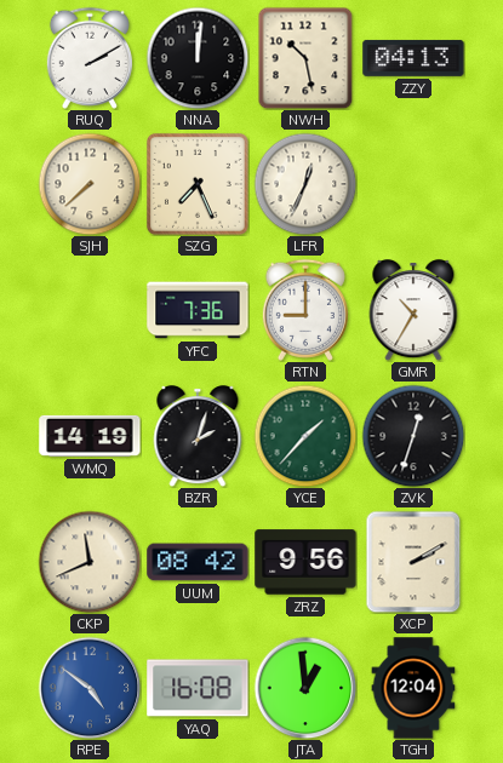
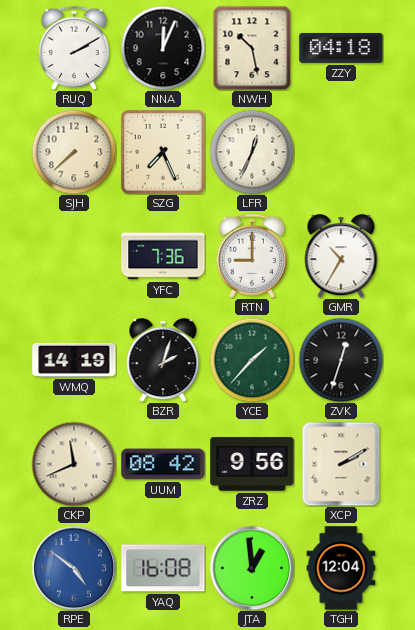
NNA: 12:01 -> 12:04 (163, 48)
ZZY: 04:13 -> 04:18 (341, 48)
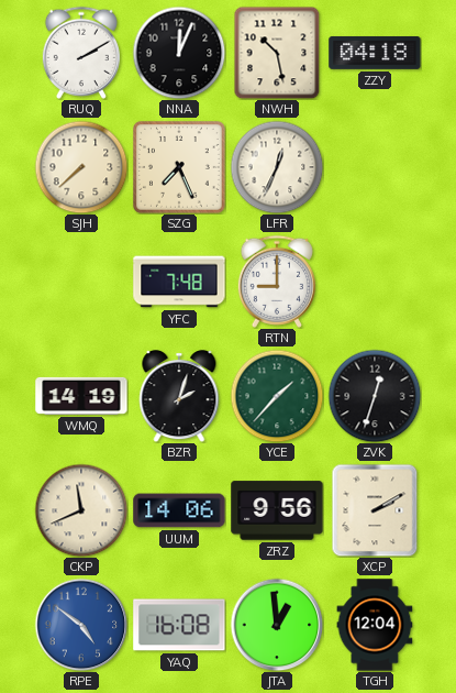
YFC: 7:36 -> 7:48 (179, 282)
GMR: 10:35 -> none (341, 256)
UUM: 08:42 -> 14:06 (179, 510)
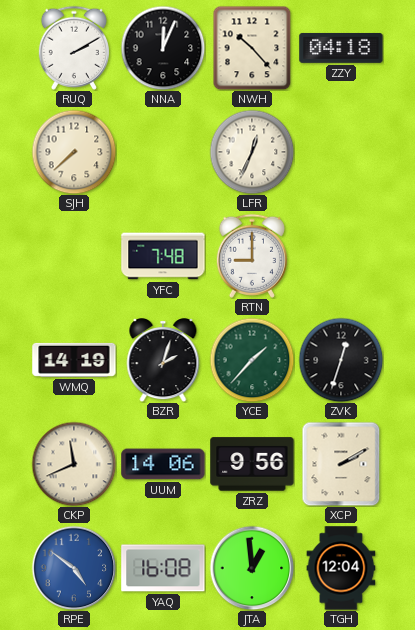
NWH: 10:28 -> 10:23 (252, 48)
SZG: 7:26 -> none (179, 167)
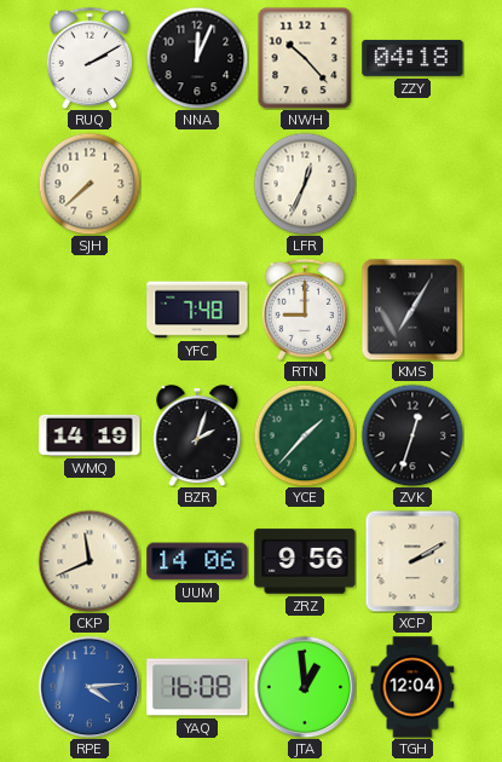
KMS: none -> 7:05 (412, 310)
RPE: 4:51 -> 4:14 (90, 687)
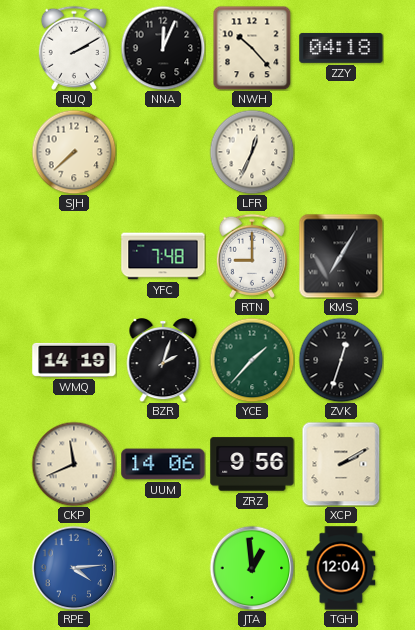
YAQ: 16:08 -> none (197, 687)
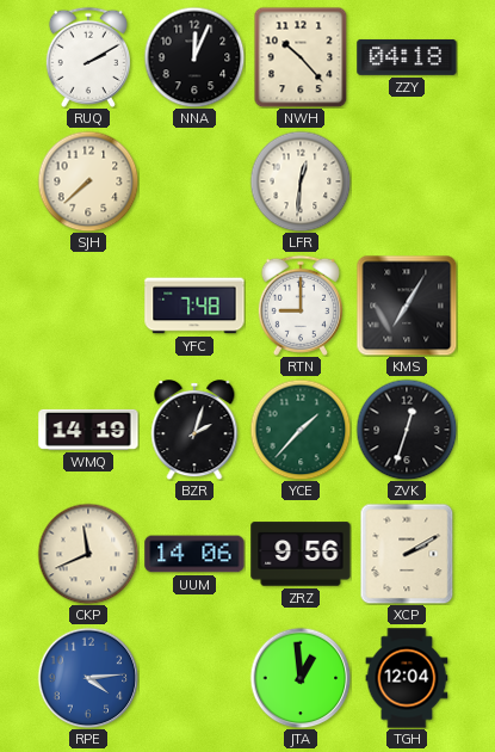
LFR: 12:34 -> 12:31 (301, 181)
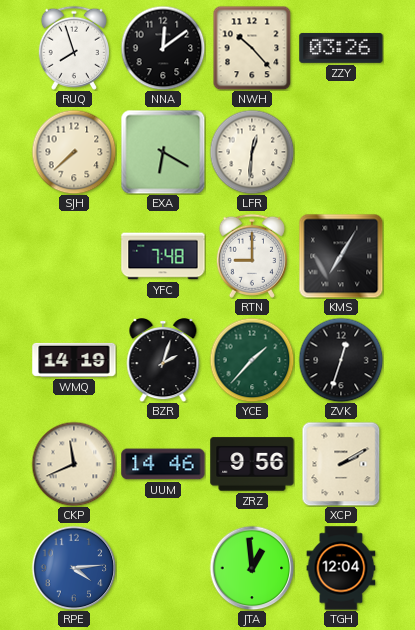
RUQ: 2:10 -> 7:57 (74, 48)
NNA: 12:04 -> 12:09 (163, 48)
ZZY: 04:18 -> 03:26 (341, 48)
EXA: none -> 6:20 (163, 152)
UUM: 14:06 -> 14:46 (163, 464)
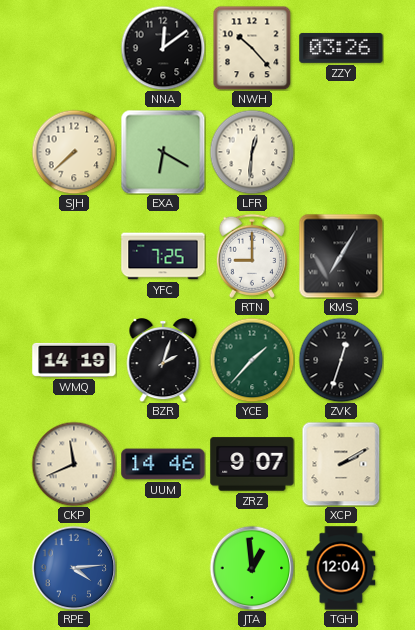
RUQ: 7:57 -> none (74, 48)
YFC: 7:48 -> 7:25 (163, 256)
ZRZ: 9:56 -> 9:07 (252, 464)
